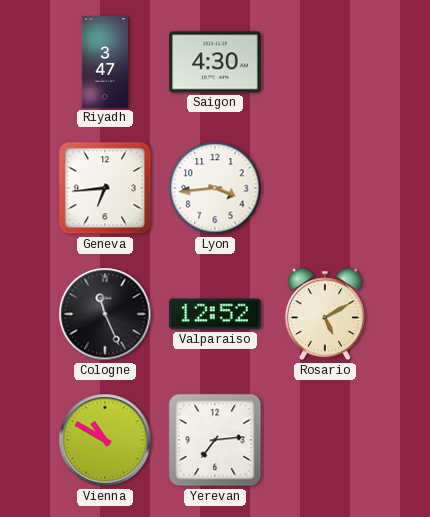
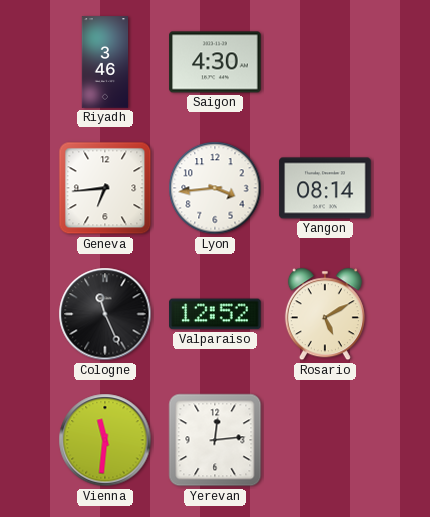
Riyadh: 3:47 -> 3:46 (105, 62)
Yangon: none -> 08:14 (325, 188)
Vienna: 10:50 -> 11:31 (105, 440)
Yerevan: 7:14 -> 12:14 (215, 440)
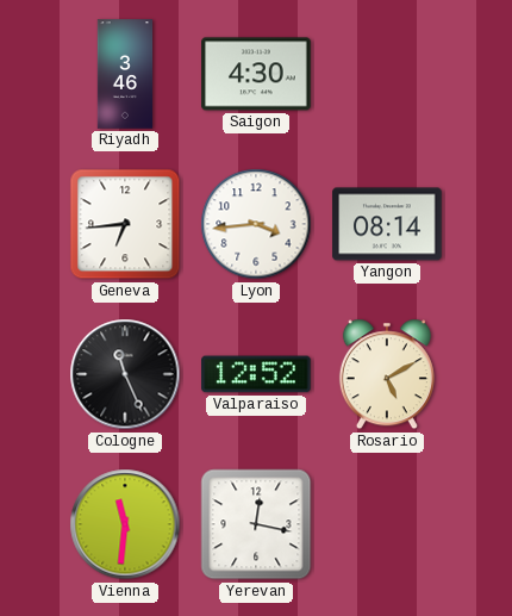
Yerevan: 12:14 -> 12:17 (256, 524)
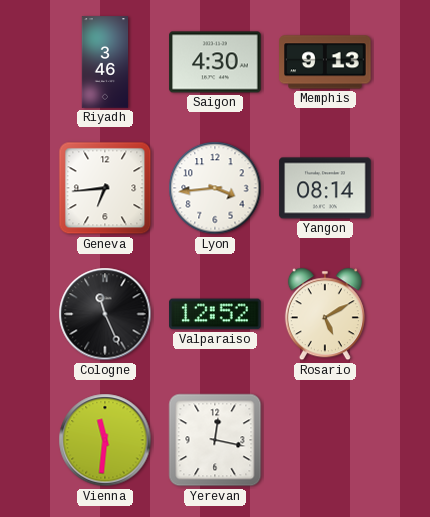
Memphis: none -> 9:13 (325, 62)
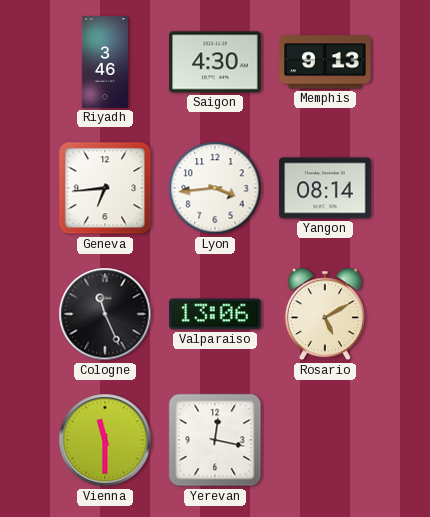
Valparaiso: 12:52 -> 13:06 (215, 314)
Vienna: 11:31 -> 11:30 (105, 440)
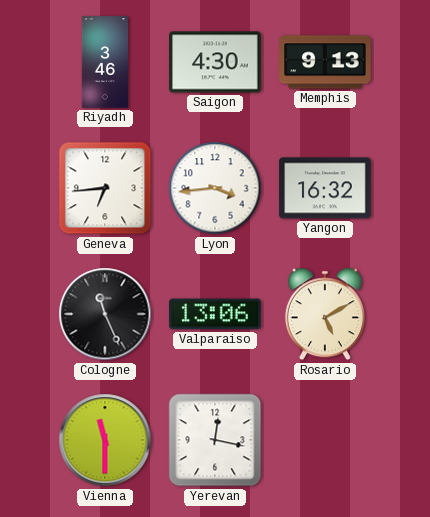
Yangon: 08:14 -> 16:32 (325, 188)
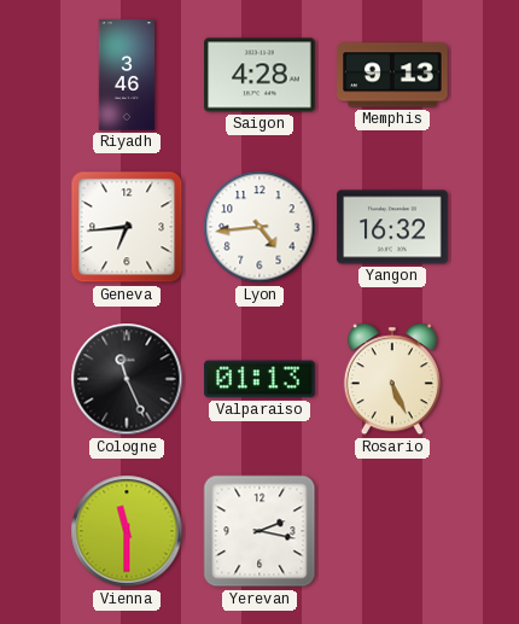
Saigon: 4:30 -> 4:28 (259, 75)
Lyon: 3:44 -> 4:44 (259, 227)
Valparaiso: 13:06 -> 01:13 (259, 379)
Rosario: 5:10 -> 5:26 (392, 379)
Yerevan: 12:17 -> 2:17 (259, 531)
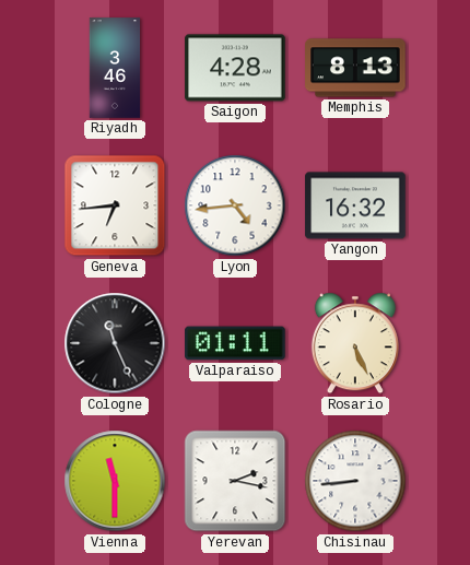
Memphis: 9:13 -> 8:13 (355, 68)
Valparaiso: 01:13 -> 01:11 (235, 343)
Chisinau: none -> 8:44 (355, 481)
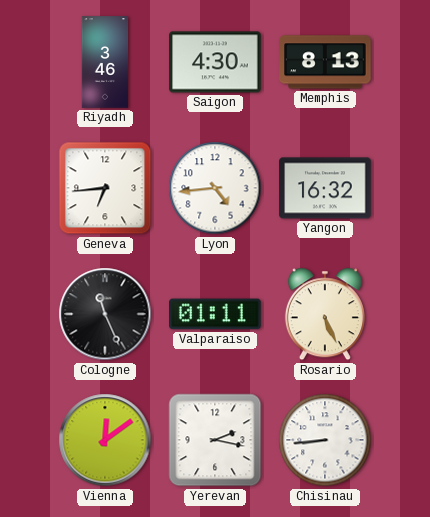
Saigon: 4:28 -> 4:30 (215, 62)
Vienna: 11:30 -> 12:09 (105, 440)
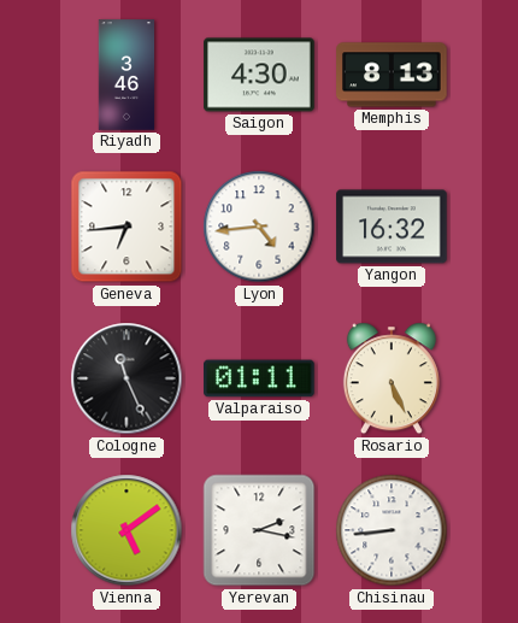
Vienna: 12:09 -> 5:09 (126, 530)
